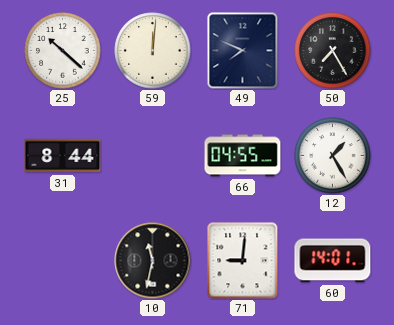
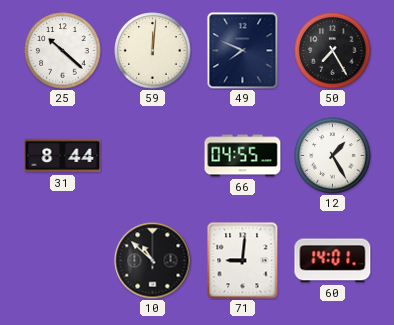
10: 11:32 -> 10:52 (153, 261)
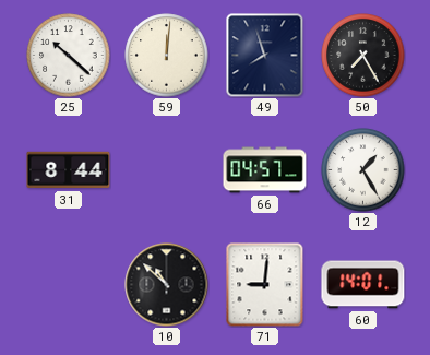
49: 7:49 -> 7:57 (265, 56)
66: 04:55 -> 04:57 (265, 170)
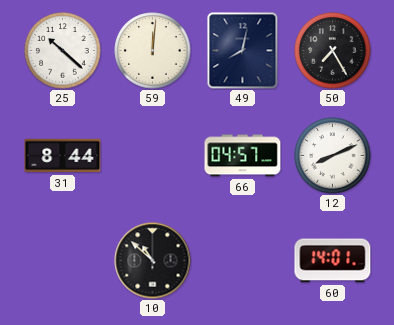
49: 7:57 -> 8:02 (243, 51)
12: 1:25 -> 8:11 (333, 156)
71: 9:01 -> none (265, 285)
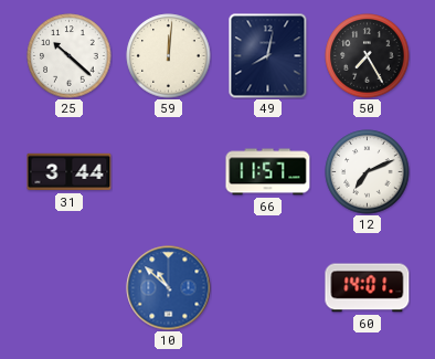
31: 8:44 -> 3:44 (70, 172)
66: 04:57 -> 11:57 (268, 172)
12: 8:11 -> 7:11 (368, 172)
10 dial: black -> blue (169, 288)
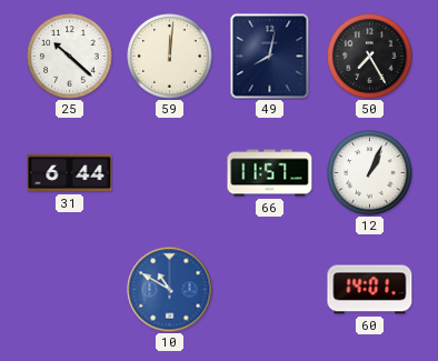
31: 3:44 -> 6:44 (70, 173)
12: 7:11 -> 1:04 (370, 173)
10: 10:52 -> 10:50 (170, 290)
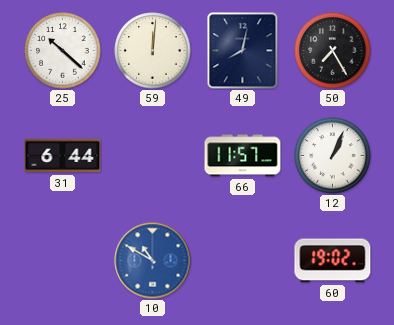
60: 14:01 -> 19:02 (333, 261)
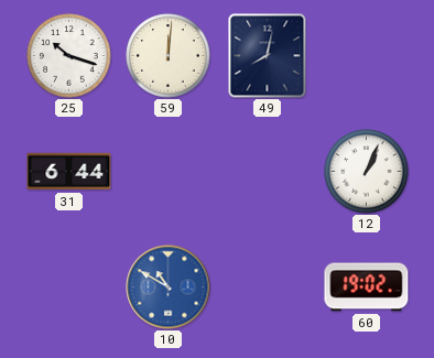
25: 10:22 -> 10:18 (69, 56)
50: 7:25 -> none (333, 51)
66: 11:57 -> none (243, 156)
